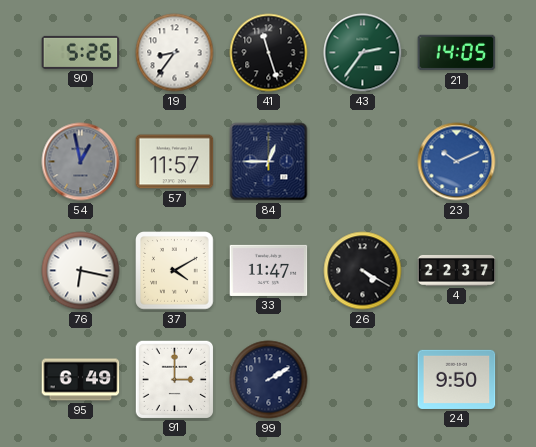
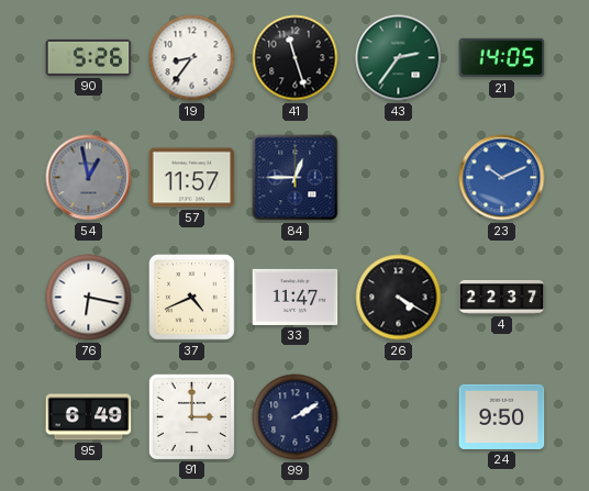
37: 4:10 -> 4:41 (192, 298)
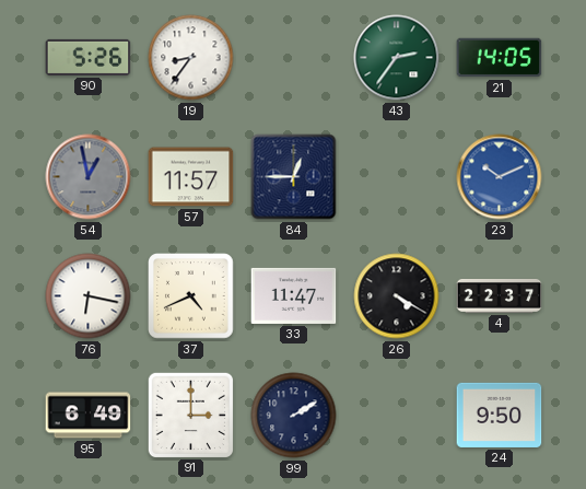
41: 11:27 -> none (296, 58)
